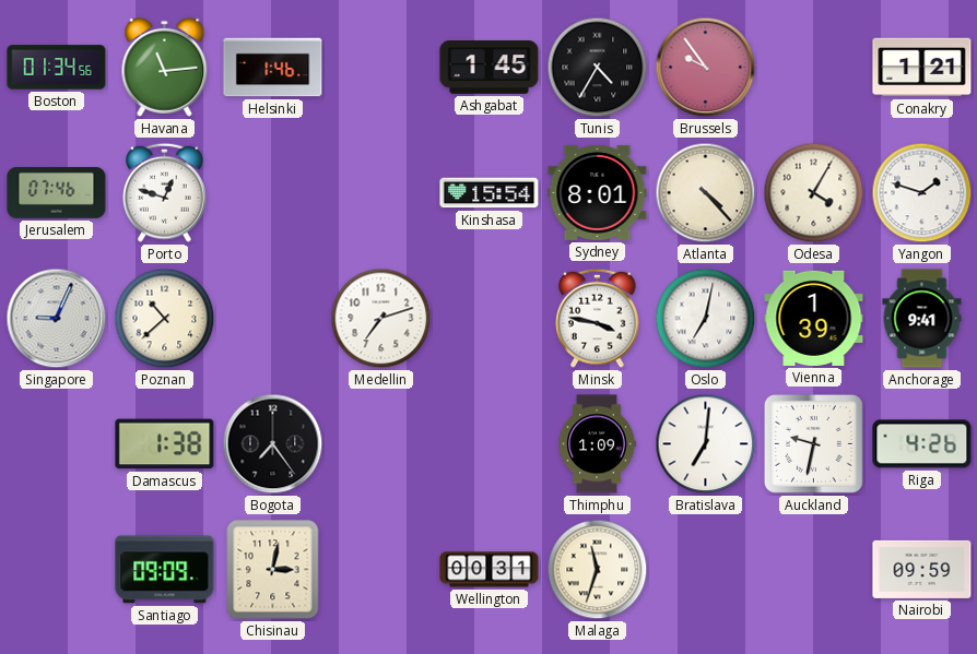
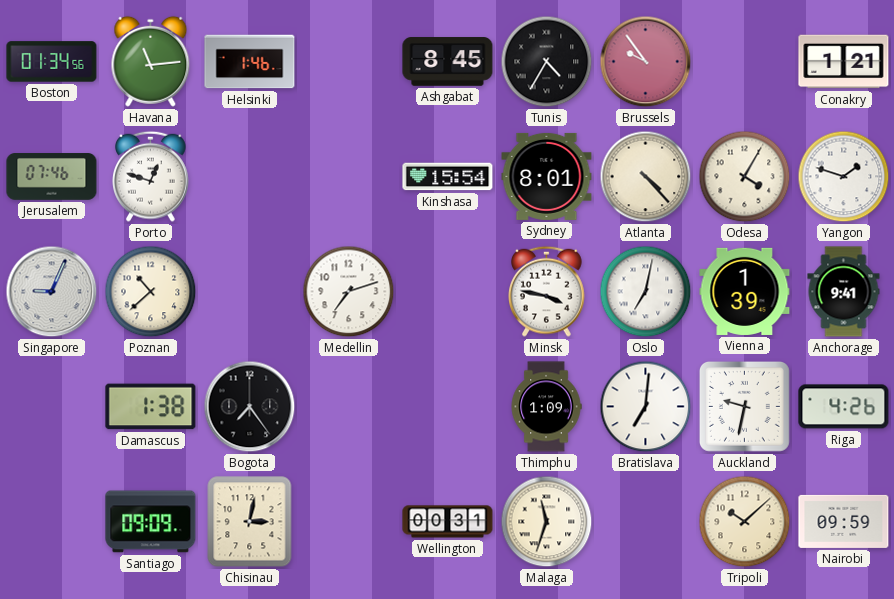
Ashgabat: 1:45 -> 8:45 (448, 62)
Tripoli: none -> 10:08 (745, 522)
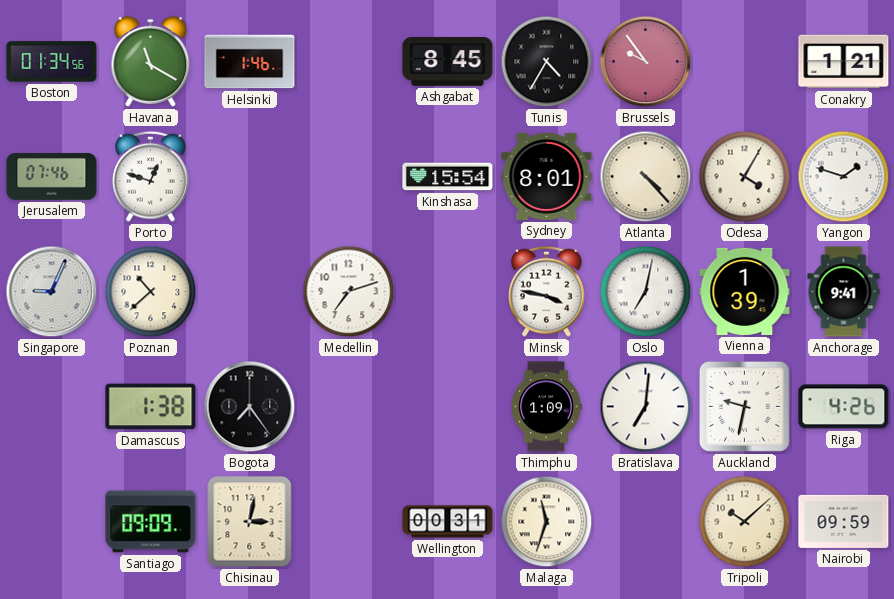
Havana: 11:14 -> 11:20 (151, 61)
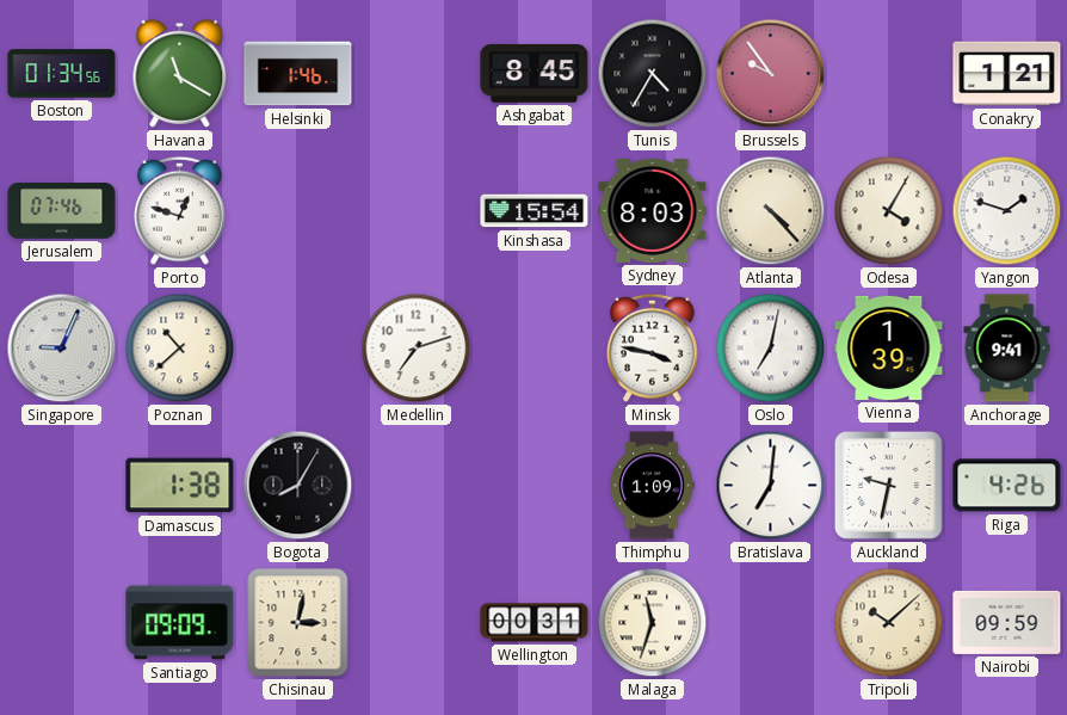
Sydney: 8:01 -> 8:03 (653, 210)
Bogota: 7:24 -> 8:05 (298, 486)
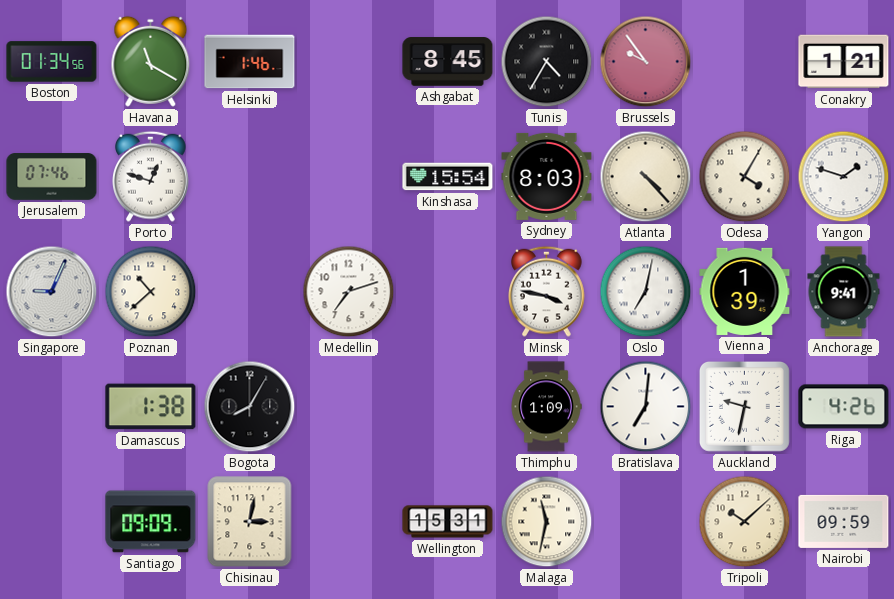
Wellington: 00:31 -> 15:31 (448, 522)
Malaga: 11:33 -> 11:32 (547, 522)
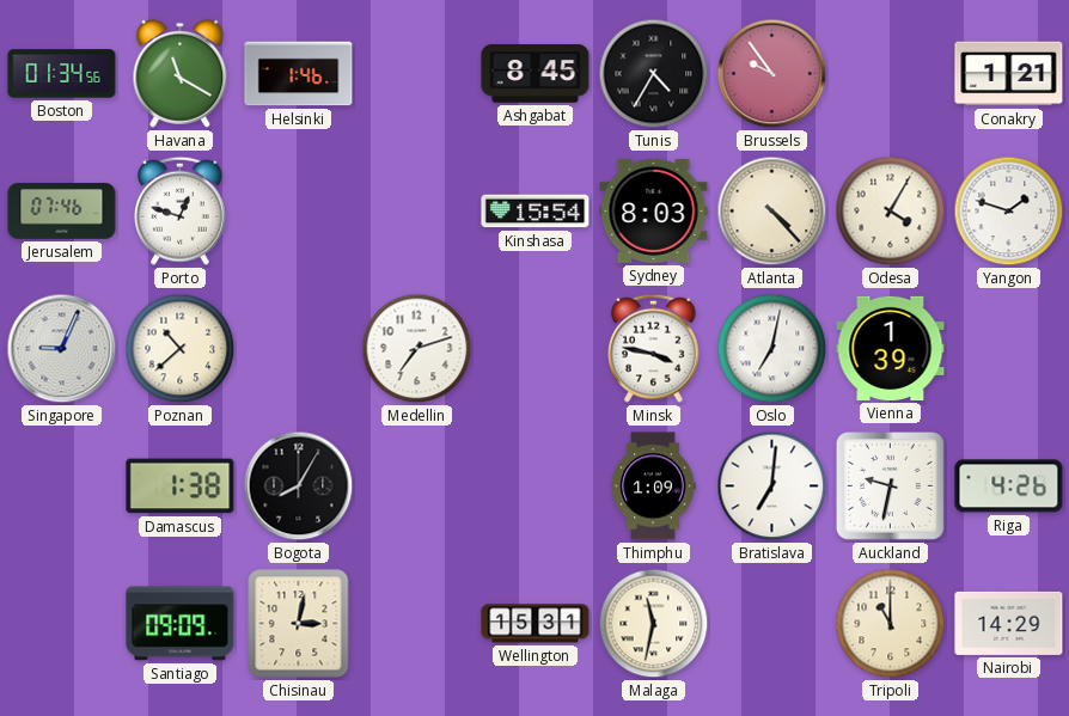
Anchorage: 9:41 -> none (844, 292)
Tripoli: 10:08 -> 11:00 (891, 624)
Nairobi: 09:59 -> 14:29 (1009, 623)
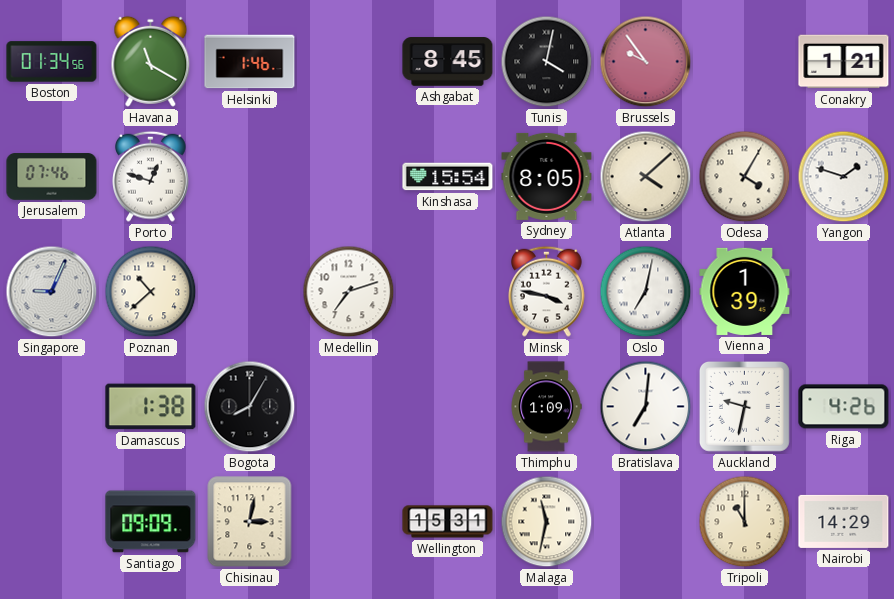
Tunis: 4:35 -> 4:02 (547, 62)
Sydney: 8:03 -> 8:05 (547, 176)
Atlanta: 4:23 -> 4:08 (646, 177)
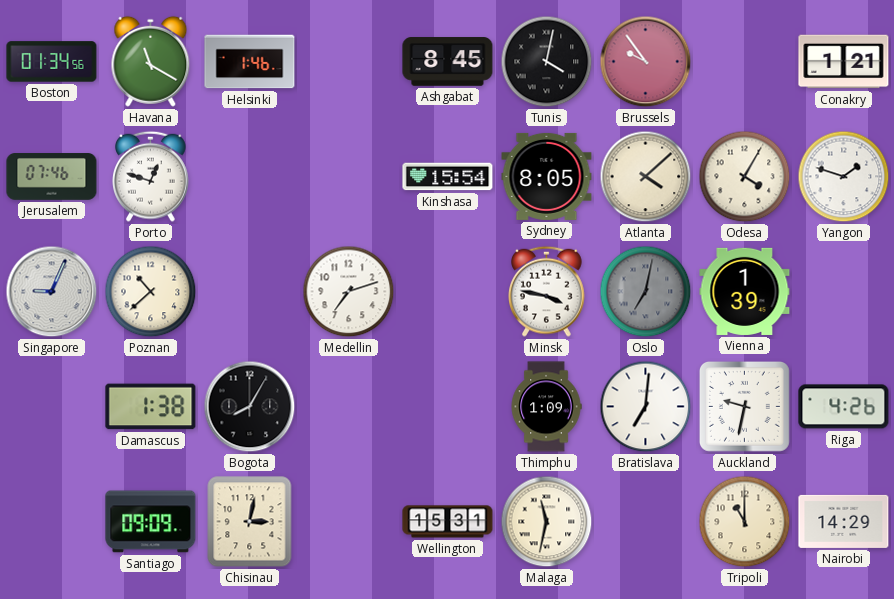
Oslo dial: white -> grey (646, 292)
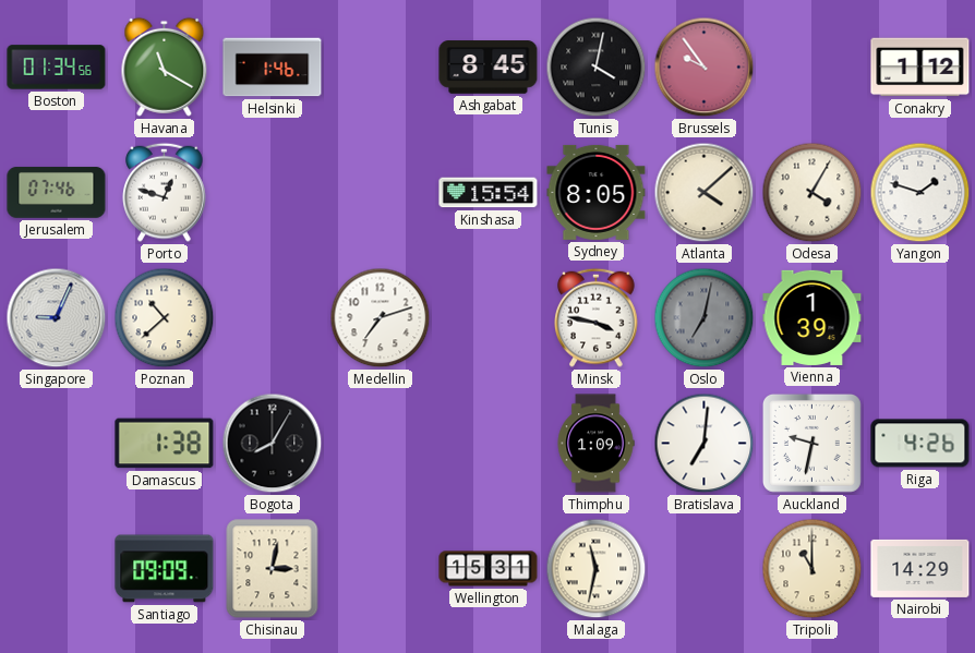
Conakry: 1:21 -> 1:12 (920, 68)
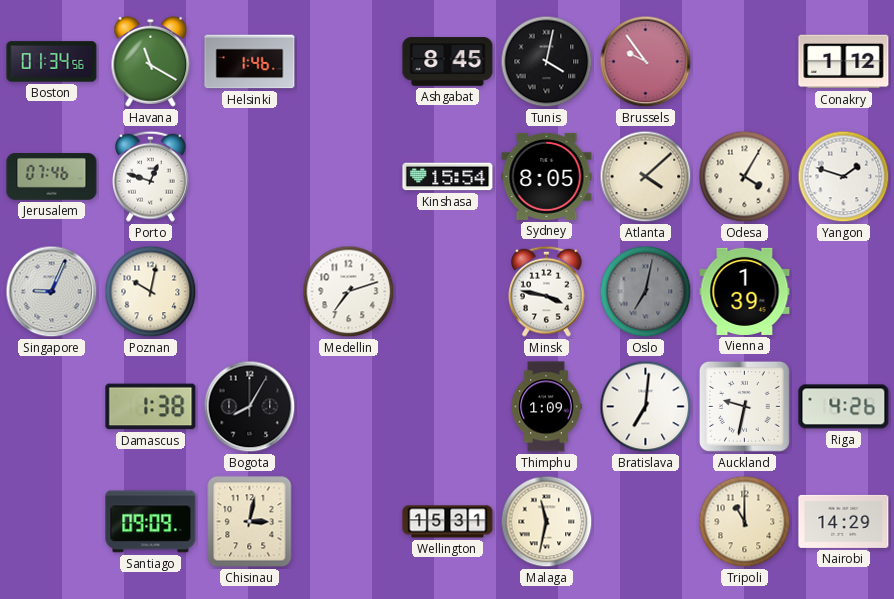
Poznan: 10:38 -> 10:02 (151, 292)
